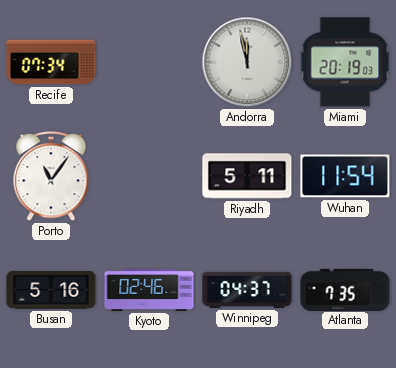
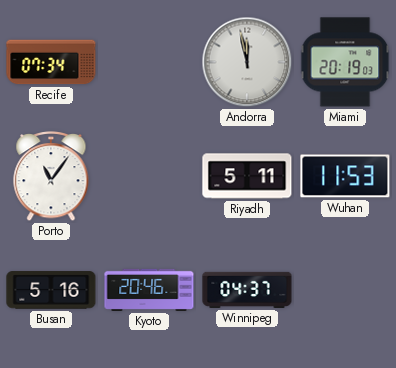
Wuhan: 11:54 -> 11:53 (345, 176)
Kyoto: 02:46 -> 20:46 (149, 290)
Atlanta: 7:35 -> none (345, 289)
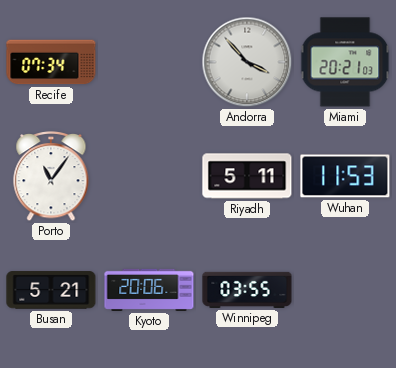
Andorra: 11:58 -> 3:53 (247, 62)
Miami: 20:19 -> 20:21 (345, 62)
Busan: 5:16 -> 5:21 (51, 290)
Kyoto: 20:46 -> 20:06 (149, 290)
Winnipeg: 04:37 -> 03:55 (247, 290)
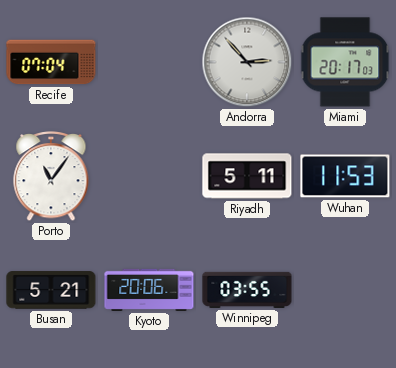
Recife: 07:34 -> 07:04 (51, 62)
Andorra: 3:53 -> 2:53 (247, 62)
Miami: 20:21 -> 20:17 (345, 62)
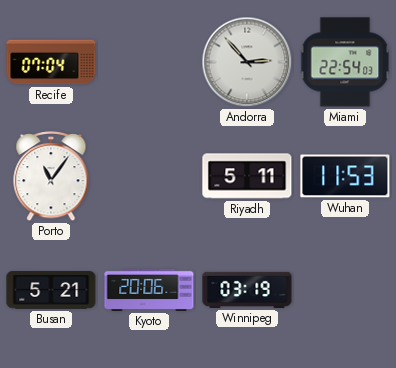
Miami: 20:17 -> 22:54 (345, 62)
Winnipeg: 03:55 -> 03:19 (247, 290)
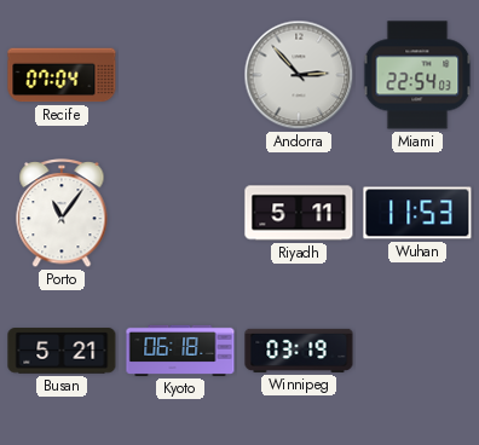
Kyoto: 20:06 -> 06:18 (180, 351)
